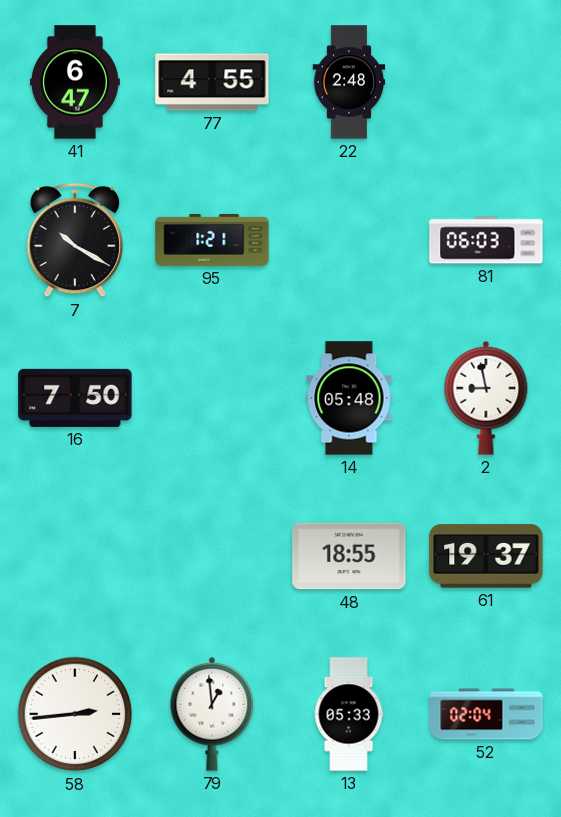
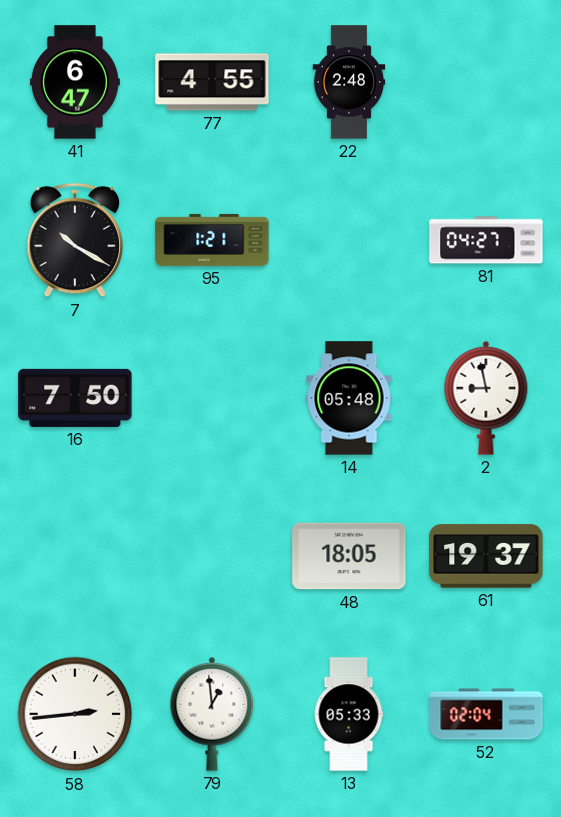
81: 06:03 -> 04:27 (486, 240)
48: 18:55 -> 18:05 (349, 556)
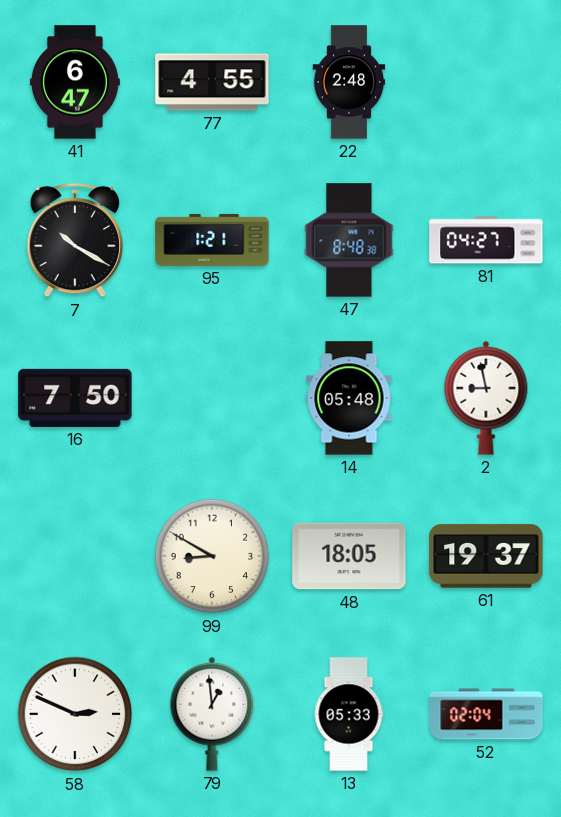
47: none -> 8:48 (349, 240)
99: none -> 8:50 (212, 556)
58: 2:44 -> 2:49 (75, 714)
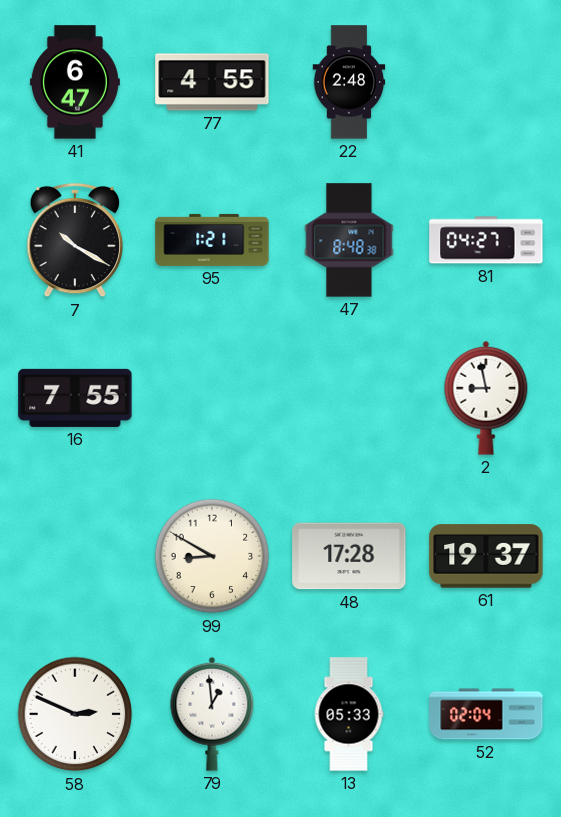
16: 7:50 -> 7:55 (75, 398)
14: 05:48 -> none (349, 398)
48: 18:05 -> 17:28 (349, 556)
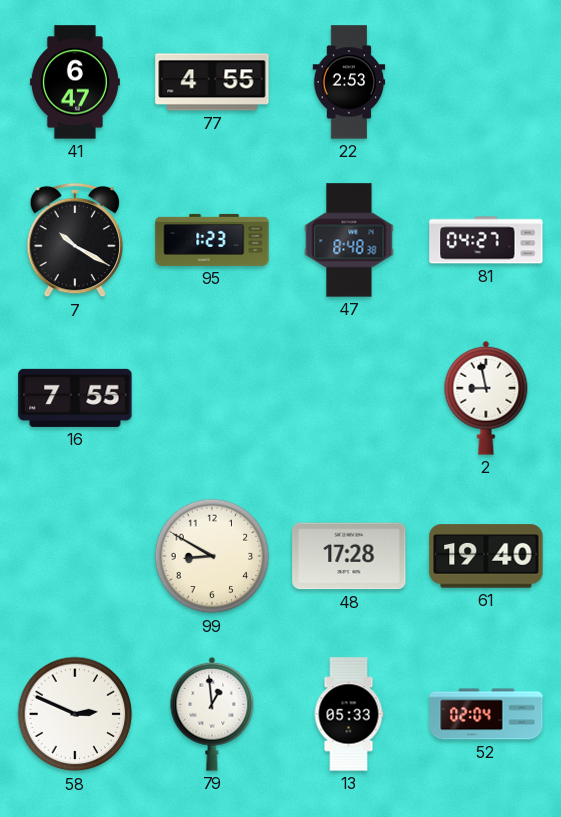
22: 2:48 -> 2:53 (349, 82)
95: 1:21 -> 1:23 (212, 240)
61: 19:37 -> 19:40 (486, 556)
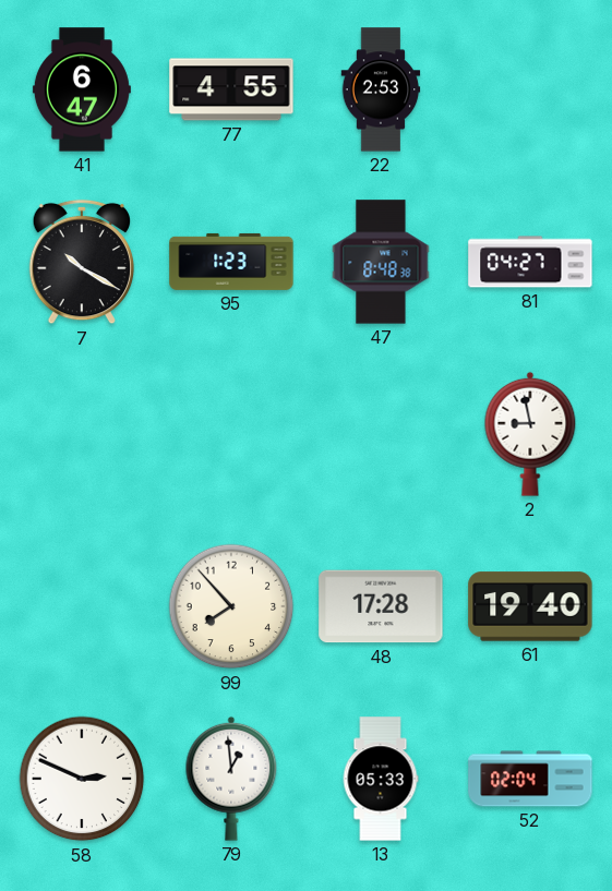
16: 7:55 -> none (75, 398)
99: 8:50 -> 7:53 (231, 606)
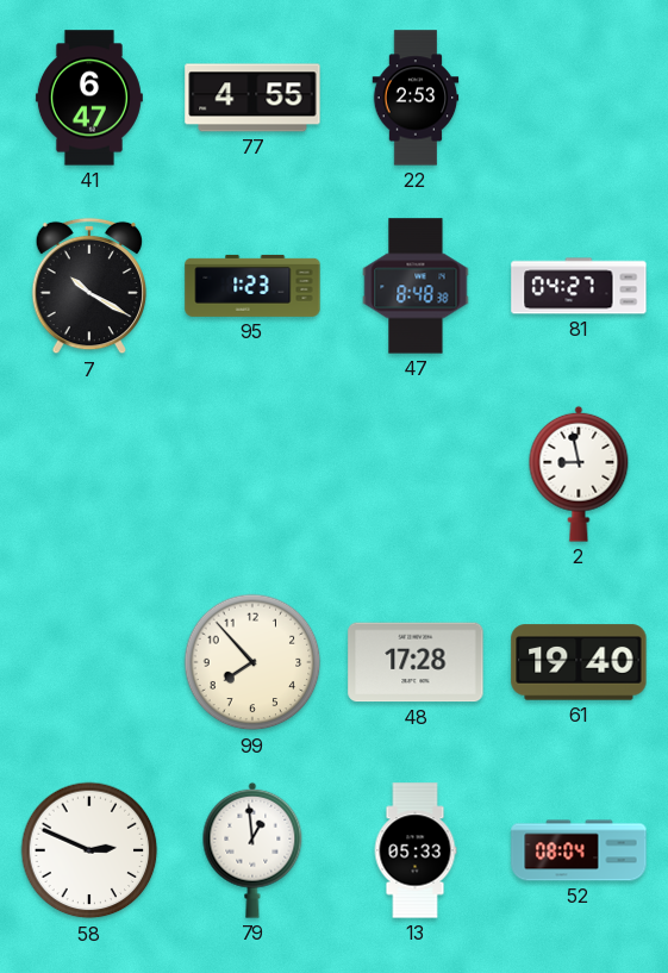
52: 02:04 -> 08:04 (579, 850)
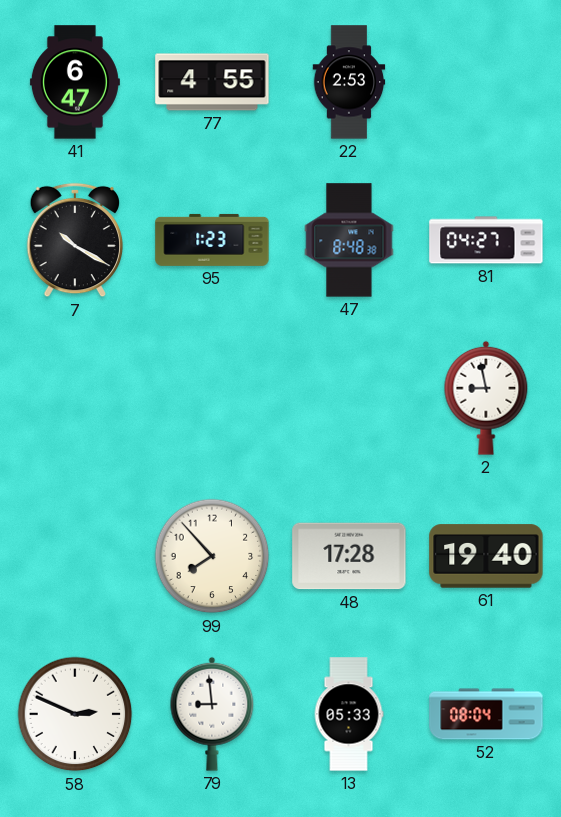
79: 12:59 -> 8:59 (212, 714)
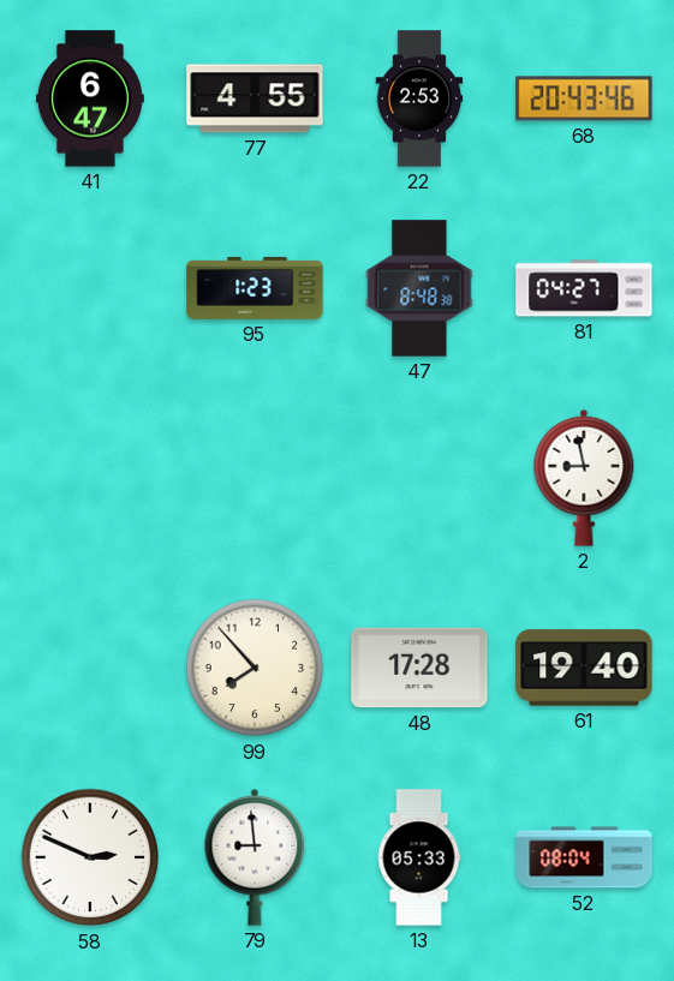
68: none -> 20:43 (584, 98)
7: 10:20 -> none (75, 240)
